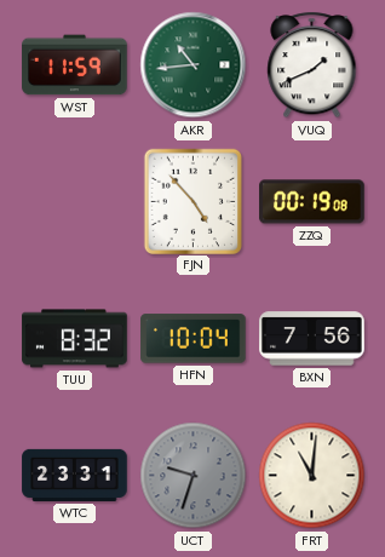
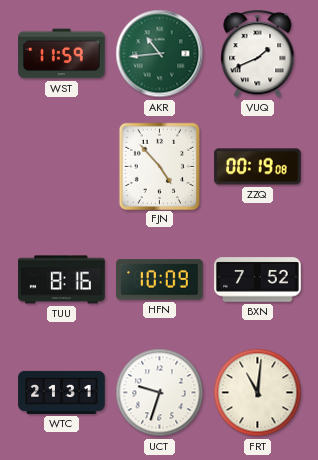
TUU: 8:32 -> 8:16 (62, 280)
HFN: 10:04 -> 10:09 (160, 280)
BXN: 7:56 -> 7:52 (258, 280)
WTC: 23:31 -> 21:31 (62, 392)
UCT dial: grey -> white (160, 393)
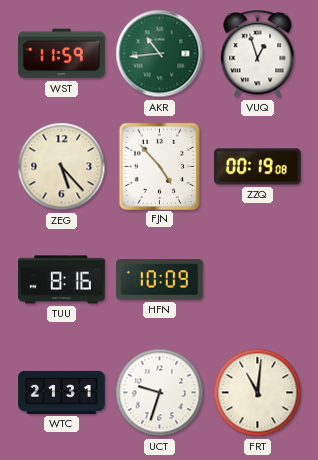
VUQ: 1:41 -> 12:57 (258, 54)
ZEG: none -> 5:23 (62, 167)
BXN: 7:52 -> none (258, 280)
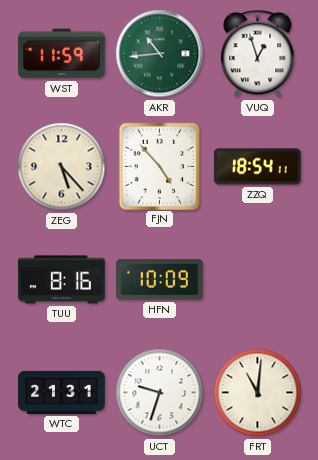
ZZQ: 00:19 -> 18:54 (258, 167)
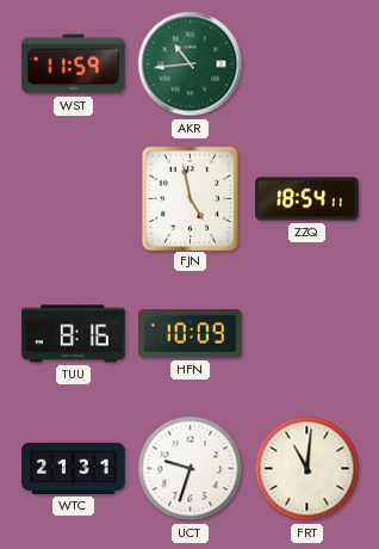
VUQ: 12:57 -> none (258, 54)
ZEG: 5:23 -> none (62, 167)
FJN: 4:53 -> 4:58 (189, 198)
